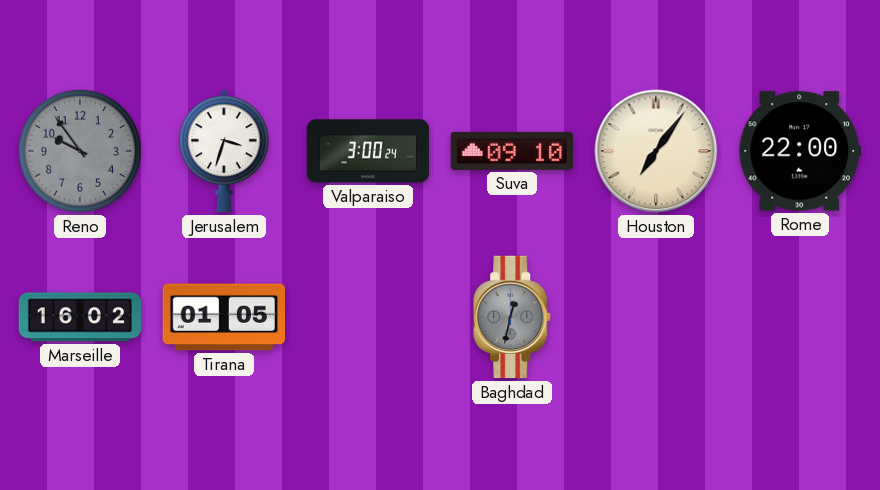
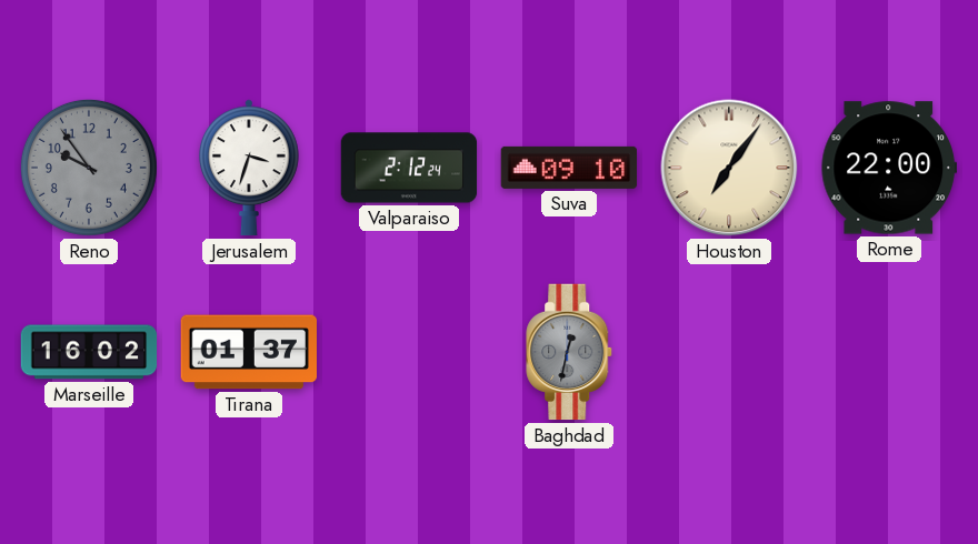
Valparaiso: 3:00 -> 2:12 (409, 168)
Tirana: 01:05 -> 01:37 (248, 352)
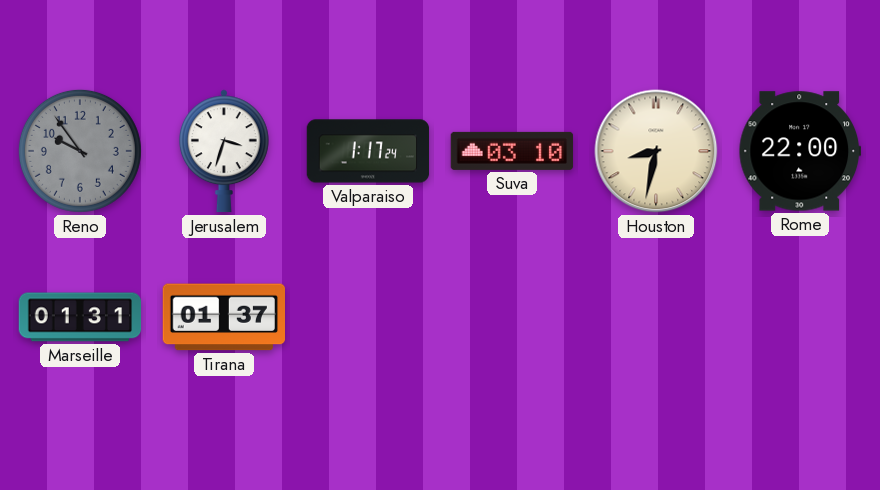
Valparaiso: 2:12 -> 1:17 (368, 151)
Suva: 09:10 -> 03:10 (512, 151)
Houston: 7:06 -> 8:32 (656, 151)
Marseille: 16:02 -> 01:31 (80, 317)
Baghdad: 12:32 -> none (570, 352)
